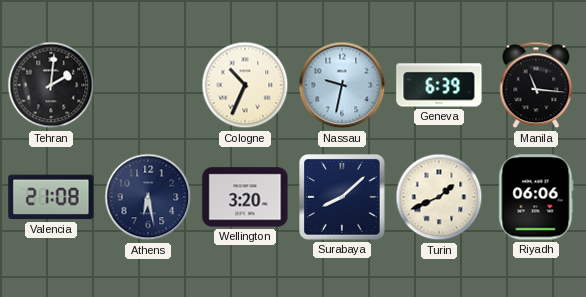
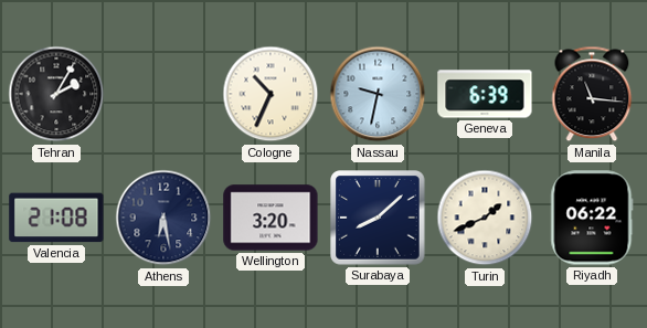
Tehran: 2:01 -> 2:05 (56, 94)
Riyadh: 06:06 -> 06:22 (592, 218)
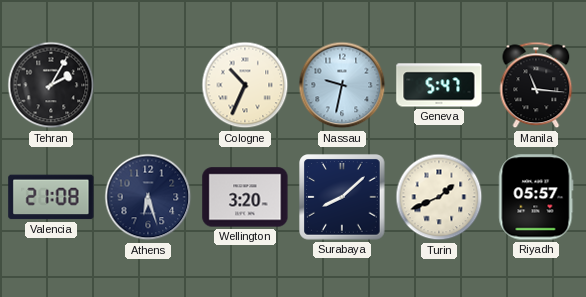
Geneva: 6:39 -> 5:47 (439, 85)
Athens: 6:28 -> 6:27 (148, 197)
Riyadh: 06:22 -> 05:57 (536, 197)
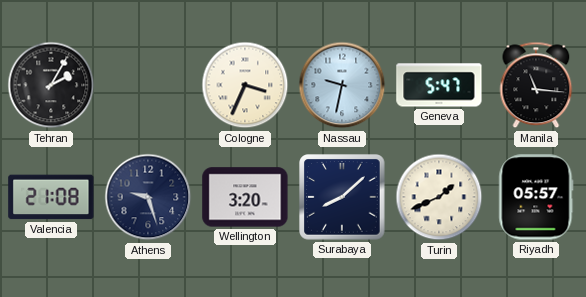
Cologne: 10:34 -> 3:34 (245, 85)
Athens: 6:27 -> 9:27 (148, 197)
